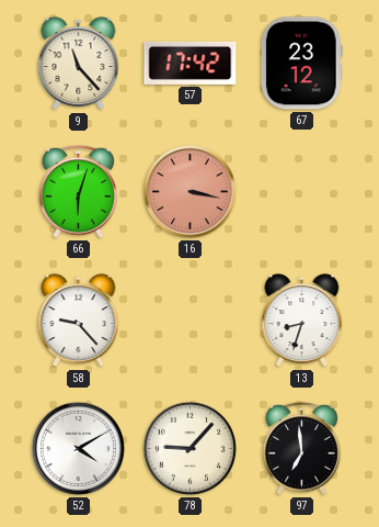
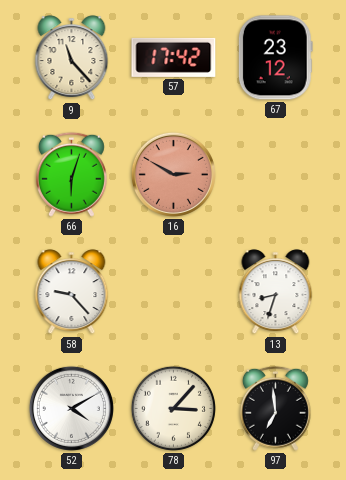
16: 3:17 -> 2:50 (173, 174)
78: 9:07 -> 3:07 (173, 408)
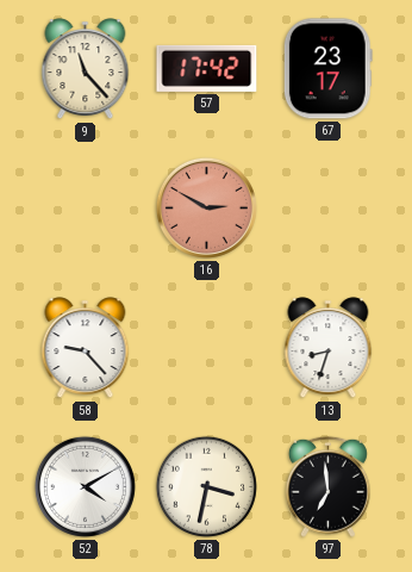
67: 23:12 -> 23:17 (327, 69)
66: 6:03 -> none (71, 174)
78: 3:07 -> 3:32 (206, 486)
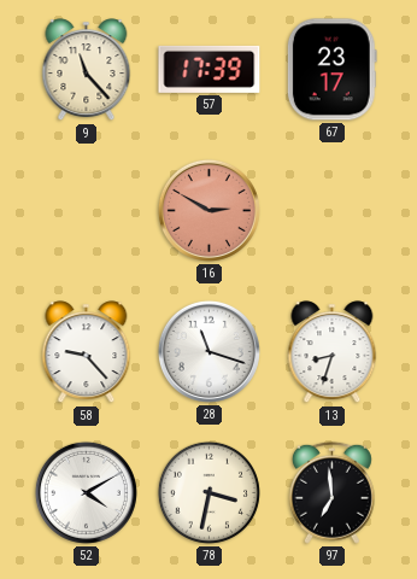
57: 17:42 -> 17:39 (210, 69)
28: none -> 11:18 (208, 351)
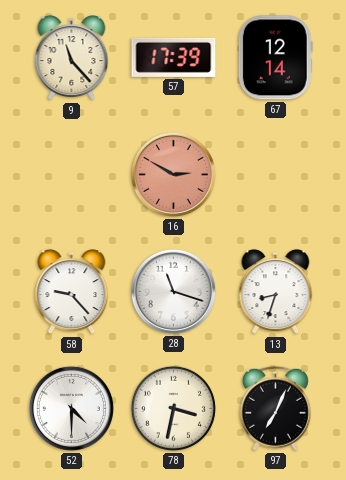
67: 23:17 -> 12:14 (275, 58)
52: 4:10 -> 4:30 (71, 408)
97: 6:59 -> 7:04 (275, 408)
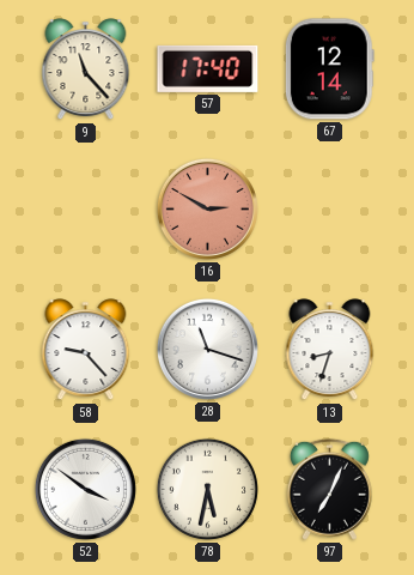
57: 17:39 -> 17:40 (208, 68)
52: 4:30 -> 3:51 (85, 489)
78: 3:32 -> 5:32 (207, 489)
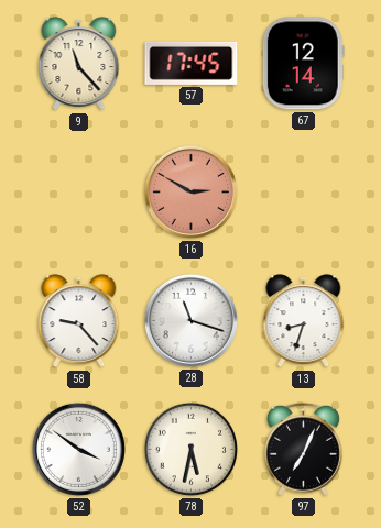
57: 17:40 -> 17:45 (192, 63)
